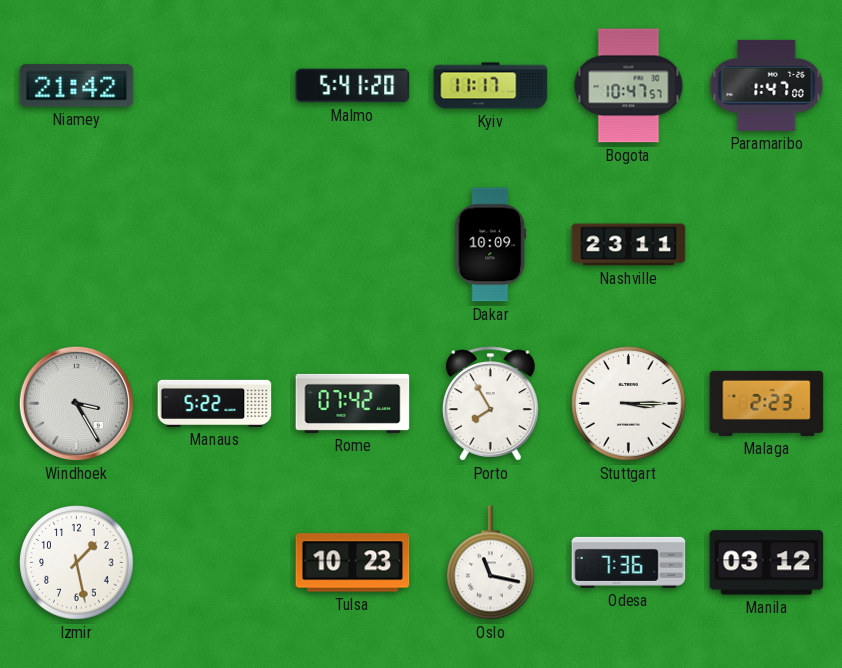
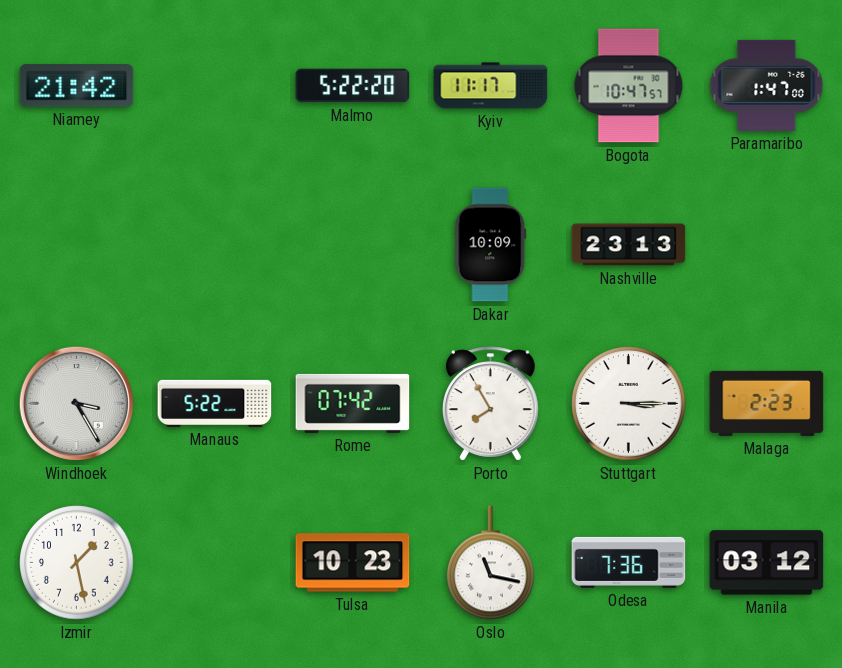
Malmo: 5:41 -> 5:22 (353, 86)
Nashville: 23:11 -> 23:13 (629, 245)
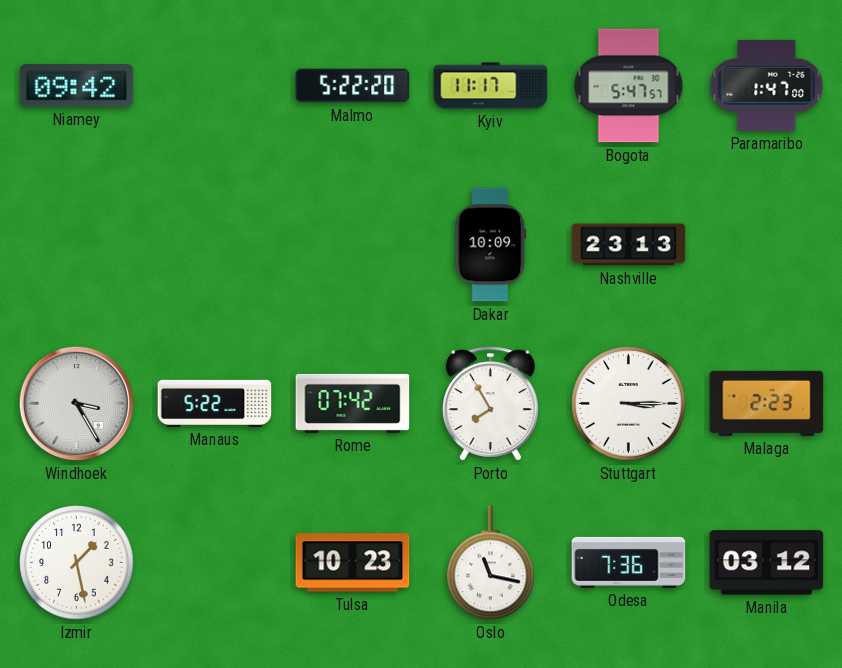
Niamey: 21:42 -> 09:42 (77, 86)
Bogota: 10:47 -> 5:47 (629, 86)
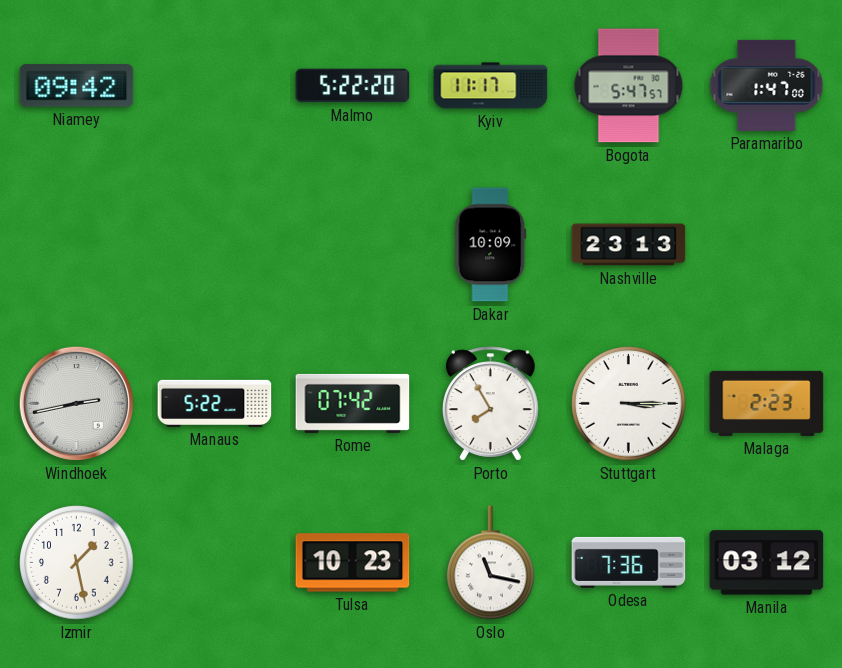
Windhoek: 3:25 -> 2:43 (76, 403)
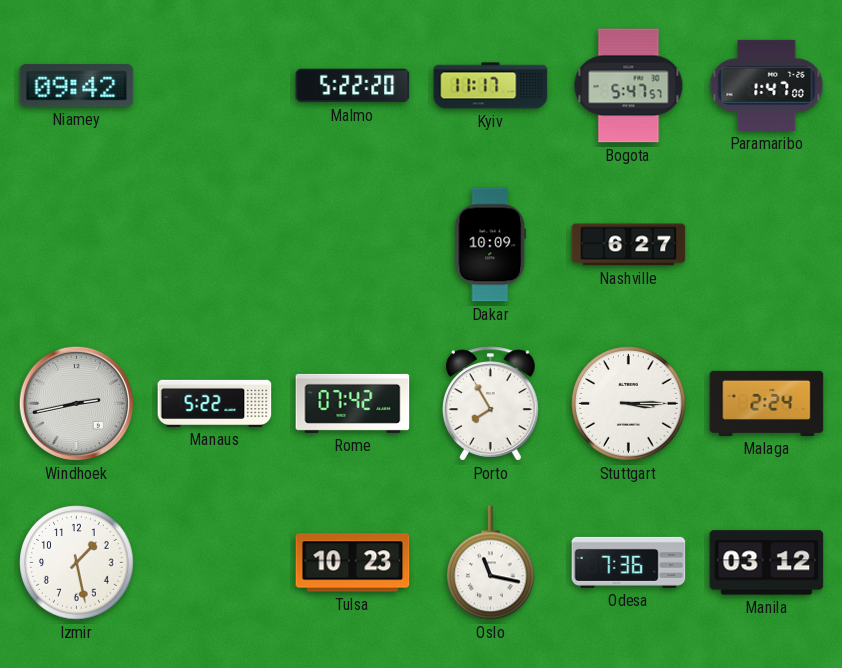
Nashville: 23:13 -> 6:27 (629, 245)
Malaga: 2:23 -> 2:24 (767, 403)
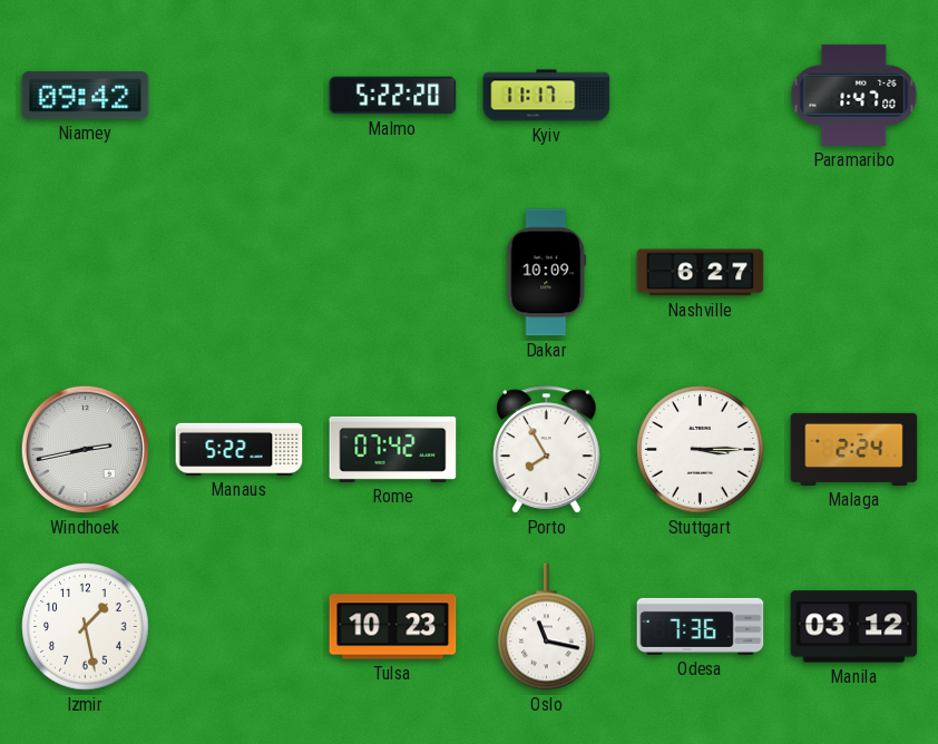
Bogota: 5:47 -> none (629, 86)
